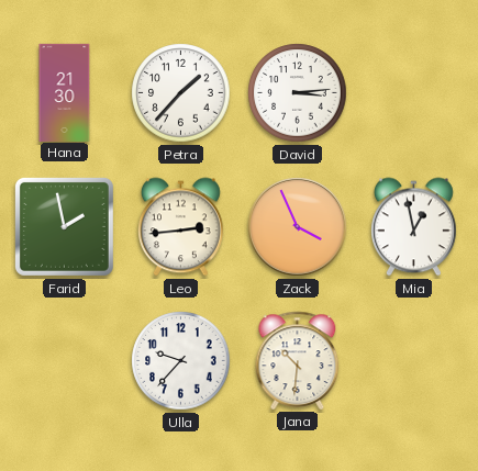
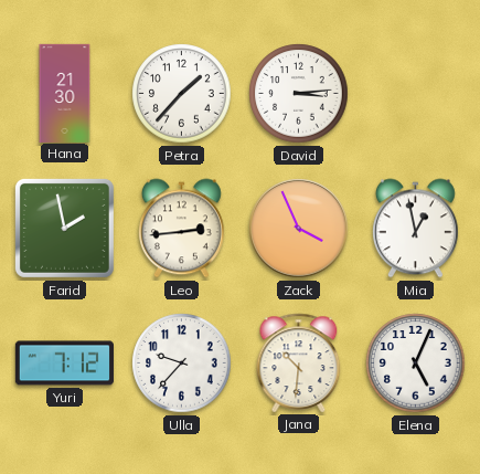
Yuri: none -> 7:12 (64, 364)
Elena: none -> 5:04 (416, 364)
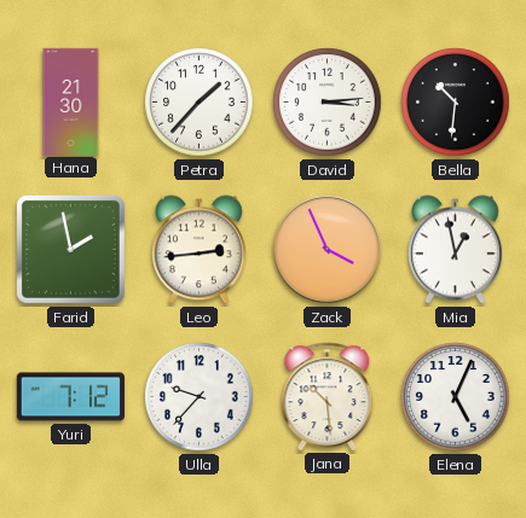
Bella: none -> 10:31 (456, 103)
Jana: 10:31 -> 10:29 (328, 396)
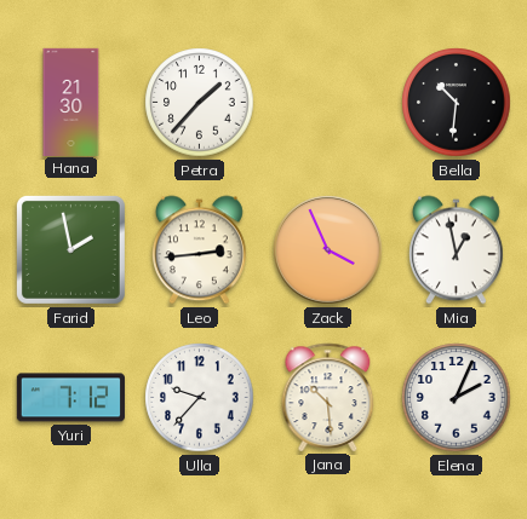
David: 3:14 -> none (328, 103)
Elena: 5:04 -> 2:04 (457, 398)
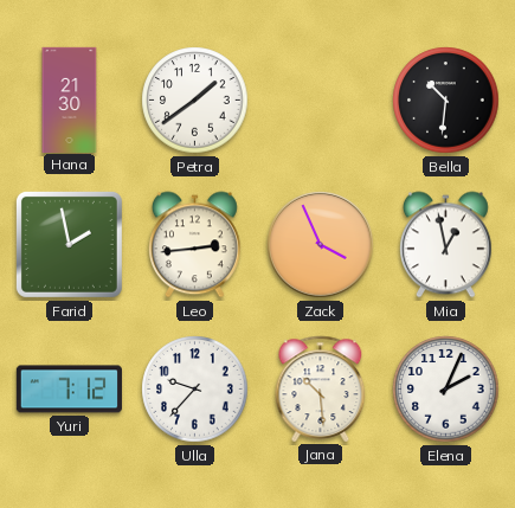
Petra: 1:37 -> 1:39 (195, 101)
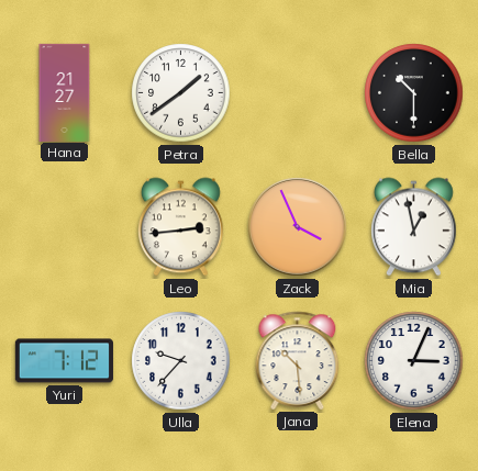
Hana: 21:30 -> 21:27 (65, 92)
Bella: 10:31 -> 10:30 (414, 93)
Farid: 1:58 -> none (69, 244)
Elena: 2:04 -> 3:04 (414, 361)
